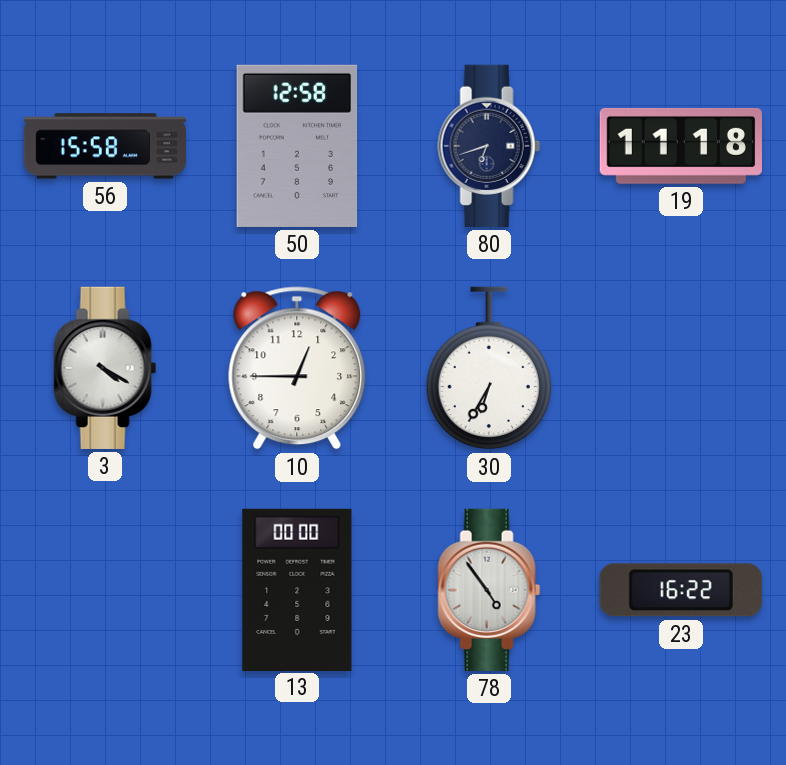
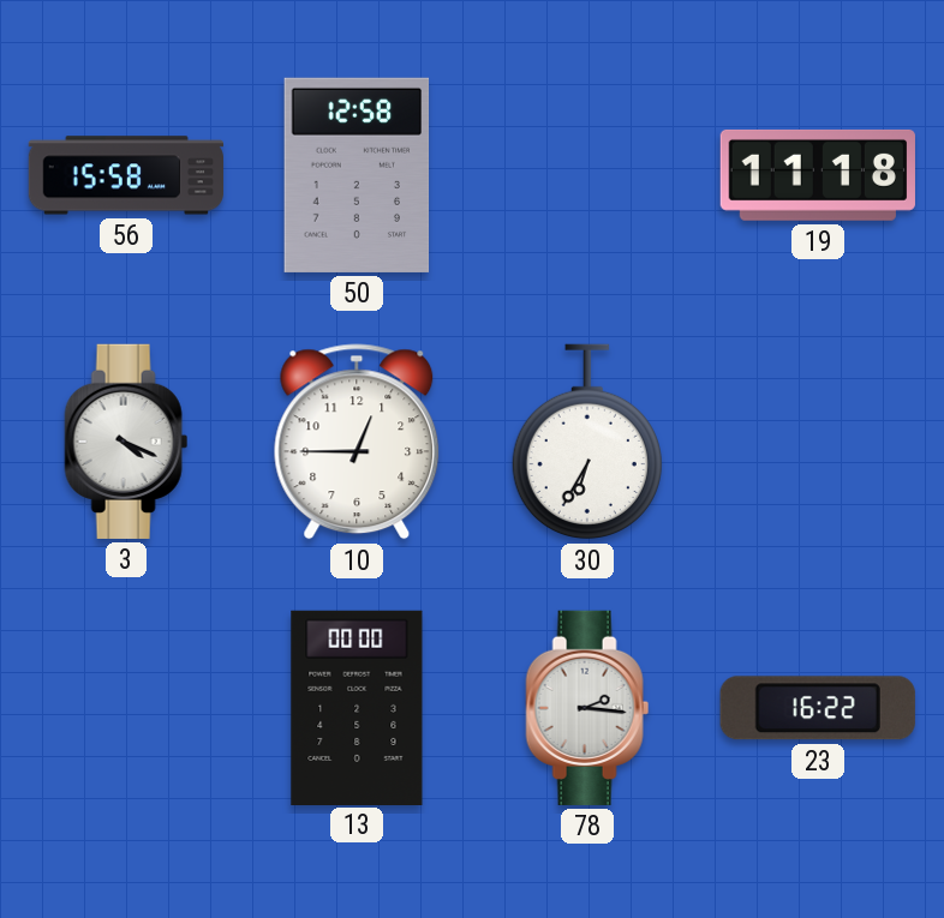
80: 6:42 -> none (489, 146)
3: 4:20 -> 4:19 (126, 442)
78: 4:54 -> 2:16 (587, 708)
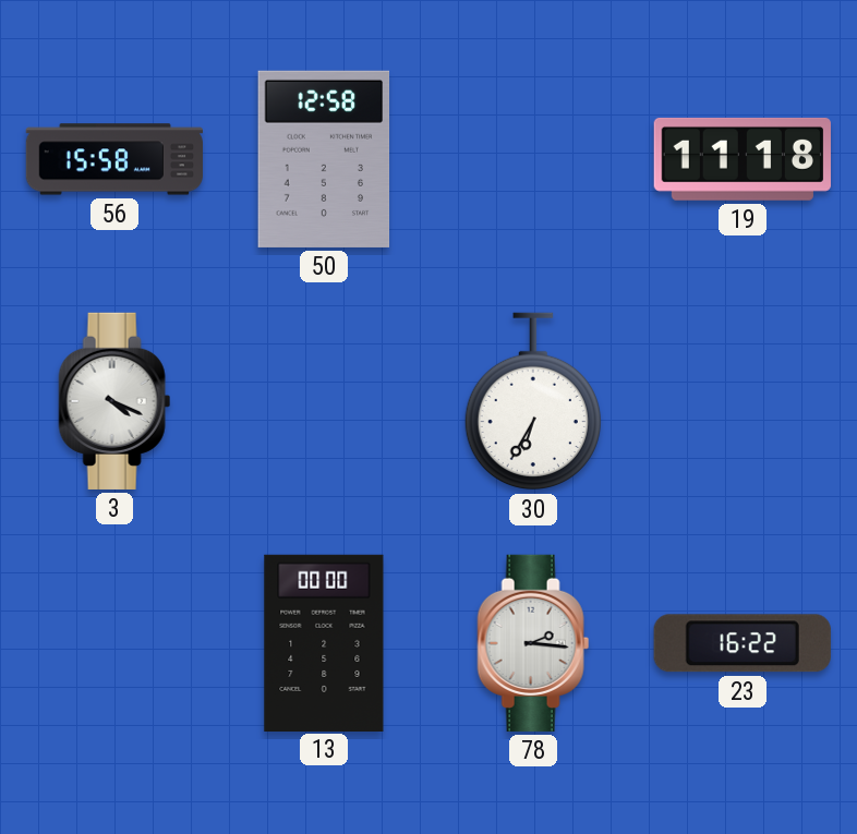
10: 12:45 -> none (357, 442)
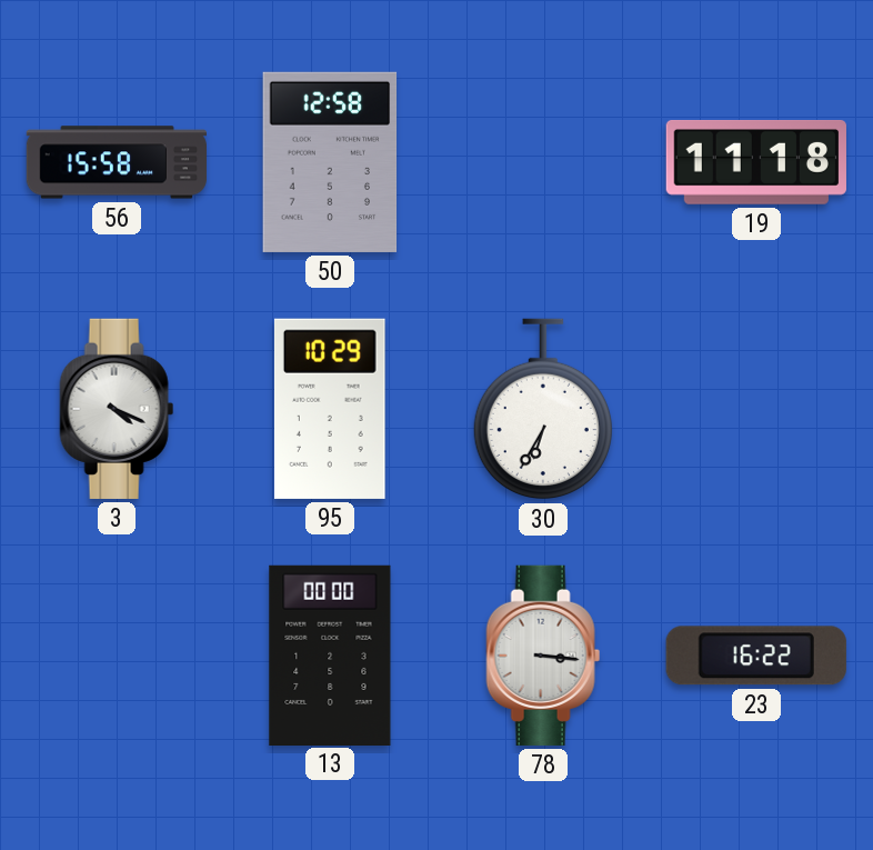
95: none -> 10:29 (330, 409)
78: 2:16 -> 3:16 (543, 656)
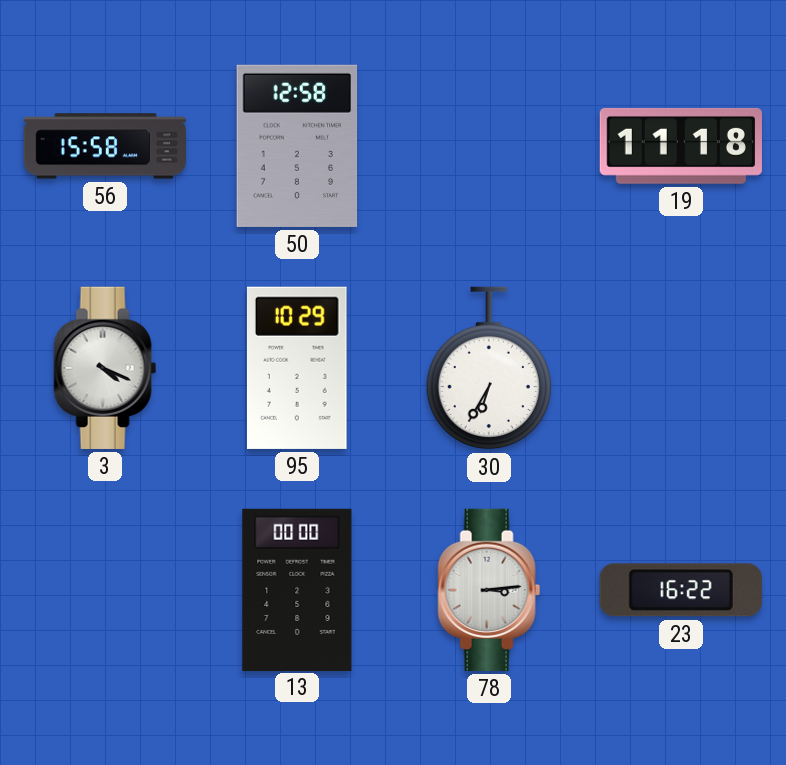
78: 3:16 -> 3:14 (489, 590)
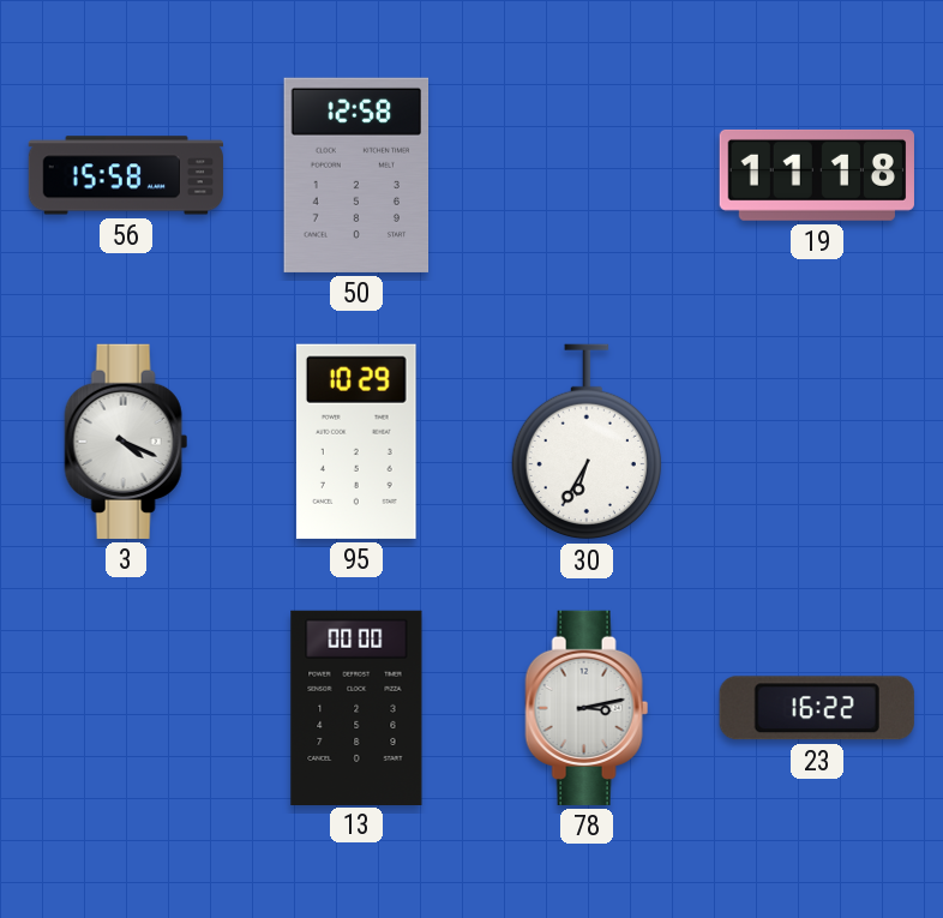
78: 3:14 -> 3:13 (587, 708)
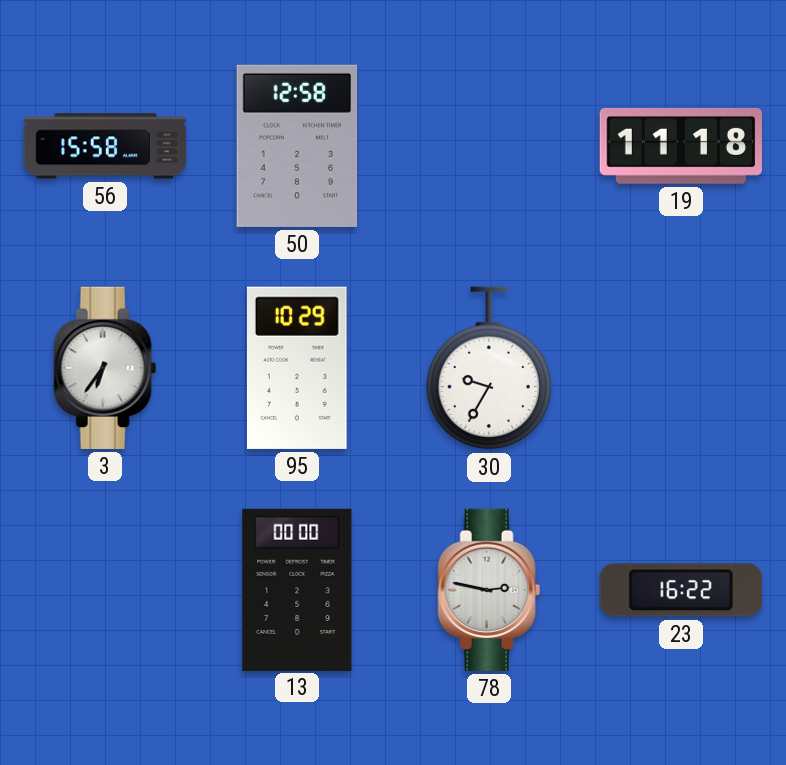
3: 4:19 -> 6:36 (105, 368)
30: 6:35 -> 9:35 (489, 368)
78: 3:13 -> 2:47 (489, 590)
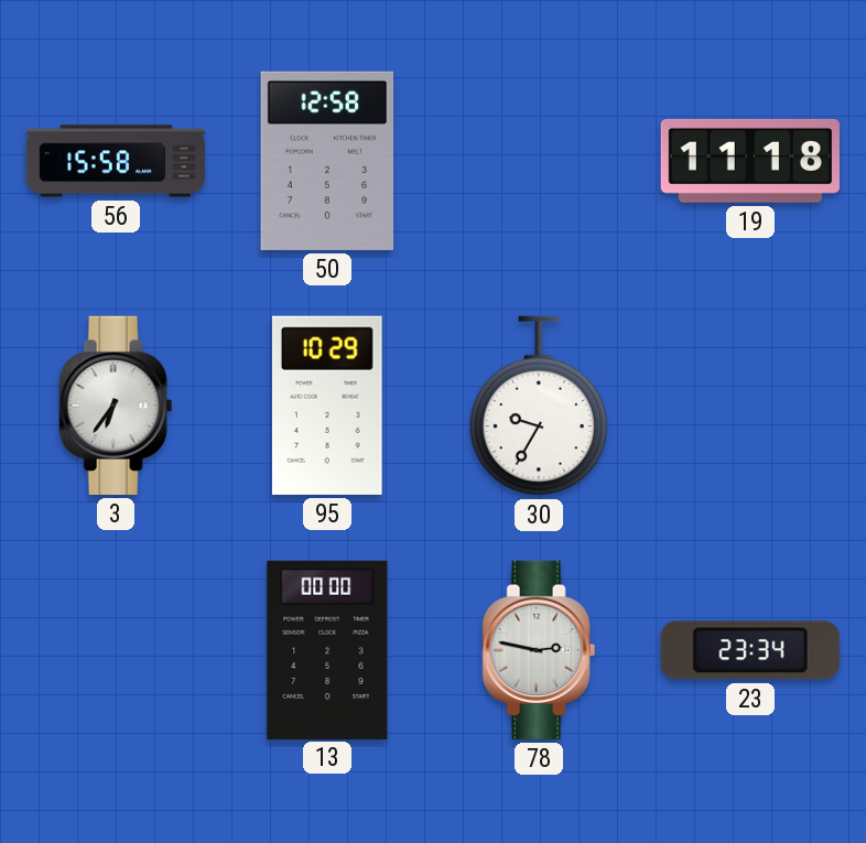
23: 16:22 -> 23:34 (750, 650)
